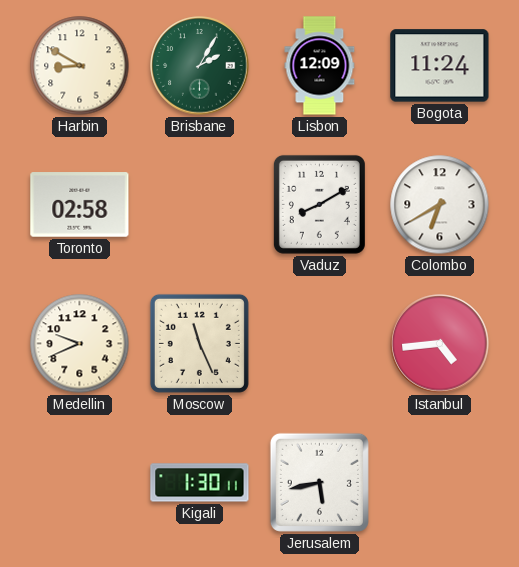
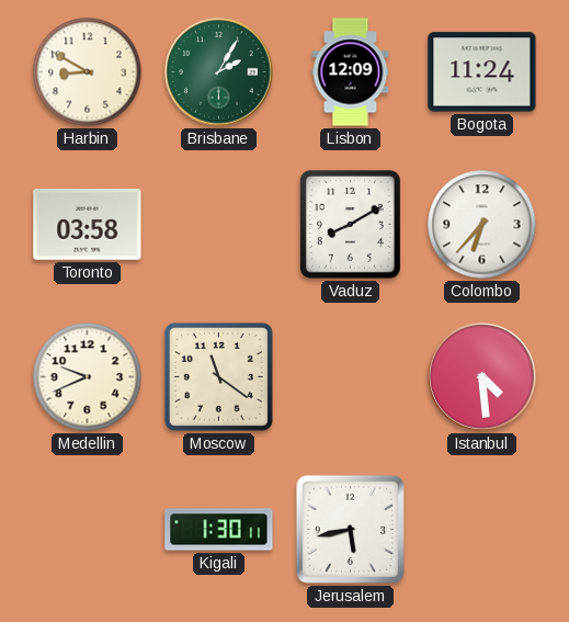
Toronto: 02:58 -> 03:58 (88, 225)
Colombo: 6:40 -> 6:37 (482, 225)
Moscow: 11:26 -> 11:21 (218, 376)
Istanbul: 4:44 -> 4:29 (482, 377)
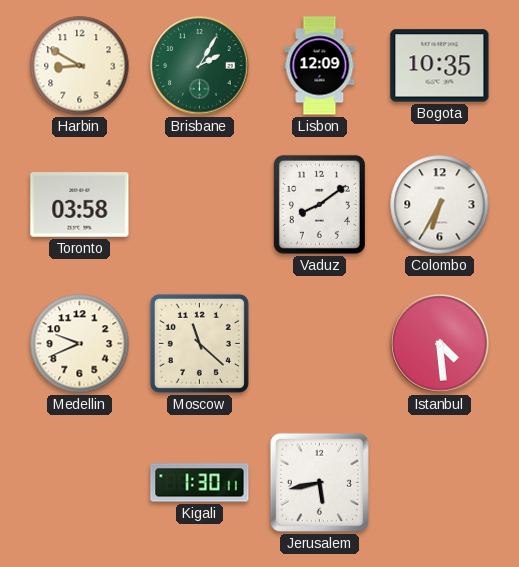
Bogota: 11:24 -> 10:35 (440, 66)
Vaduz: 8:10 -> 8:09 (319, 204)
Colombo: 6:37 -> 6:35 (440, 205)
Moscow: 11:21 -> 11:22 (199, 343)
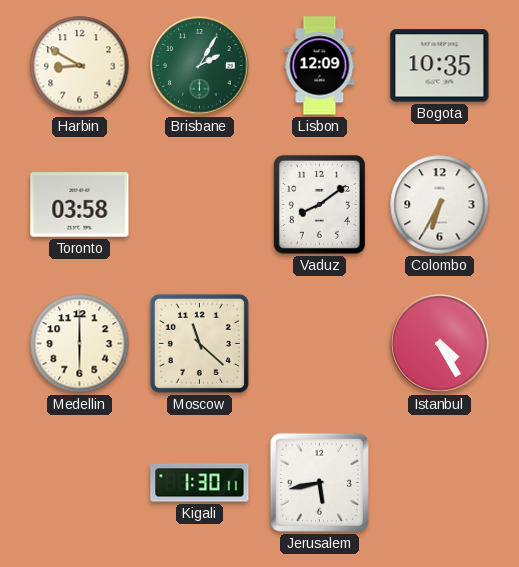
Medellin: 9:41 -> 6:00 (80, 344)
Istanbul: 4:29 -> 4:25 (440, 344)
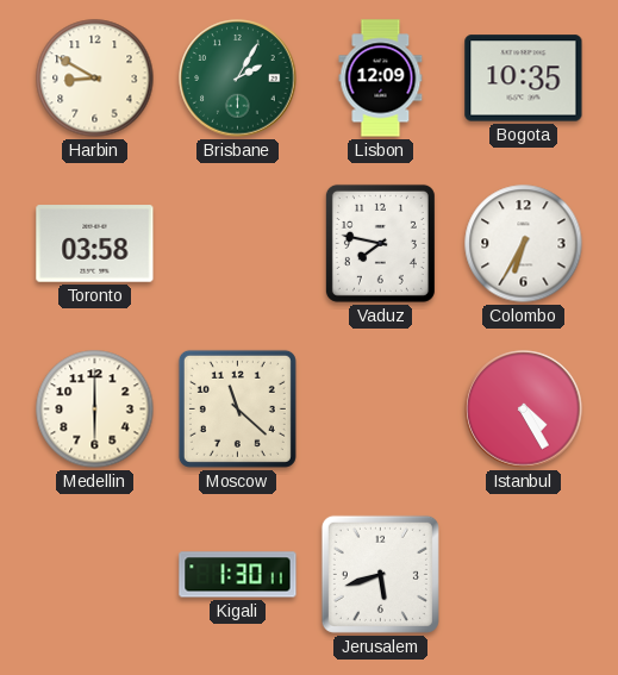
Vaduz: 8:09 -> 7:47 (380, 243)
Jerusalem: 5:43 -> 5:42 (380, 574)
